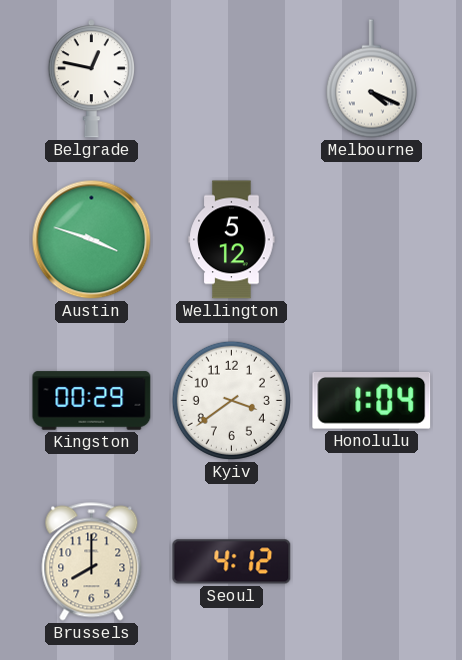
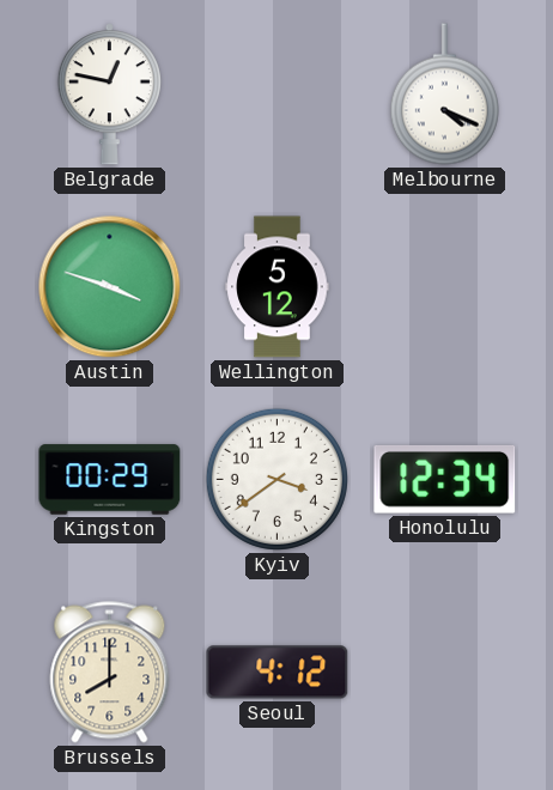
Honolulu: 1:04 -> 12:34 (445, 479)
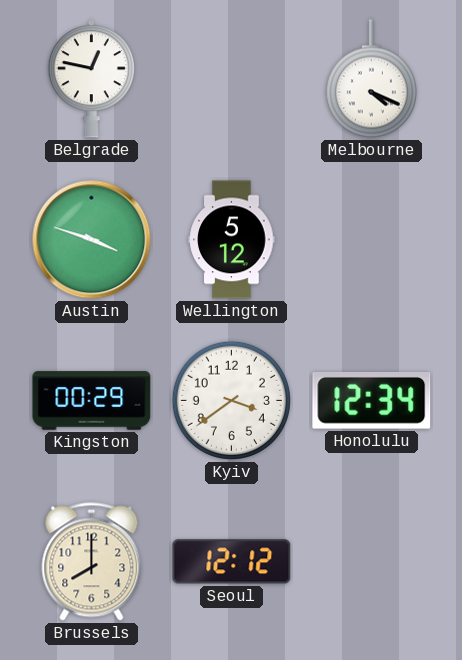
Seoul: 4:12 -> 12:12 (232, 562)
